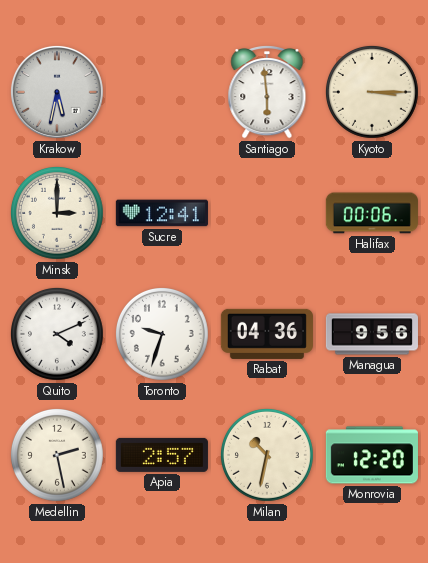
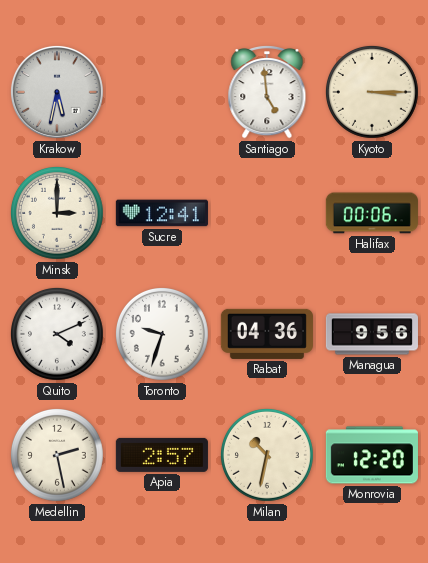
Santiago: 5:59 -> 4:59 (267, 92)
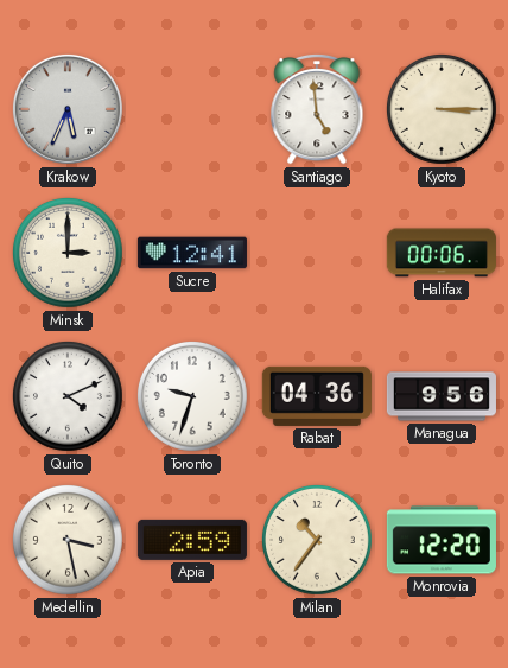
Krakow: 5:32 -> 5:34 (68, 109)
Medellin: 2:28 -> 3:28 (69, 541)
Apia: 2:57 -> 2:59 (192, 540)
Milan: 10:32 -> 10:36 (318, 541)
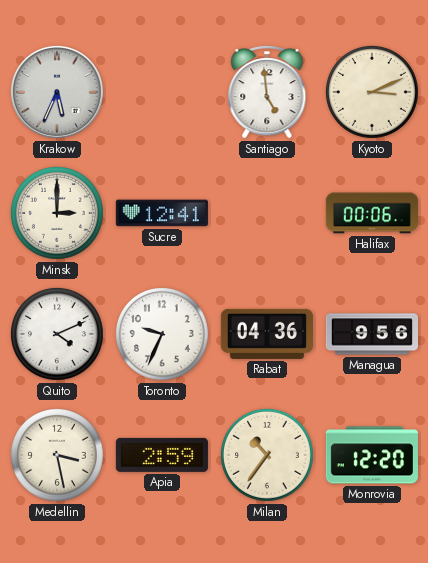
Kyoto: 3:15 -> 3:11 (373, 93)
Toronto: 9:33 -> 9:34 (163, 335)
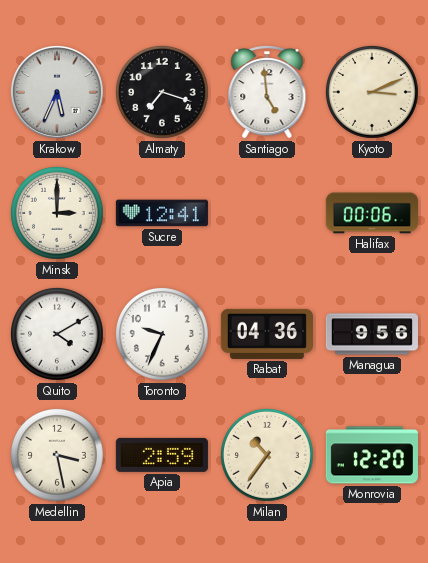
Almaty: none -> 7:18 (163, 93)
Quito: 4:11 -> 4:10 (58, 335)
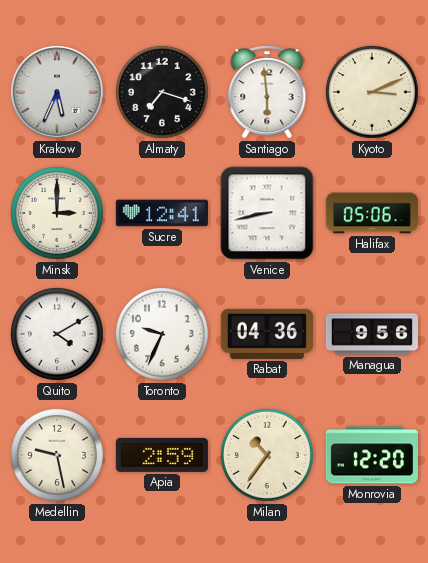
Santiago: 4:59 -> 5:59 (267, 92)
Venice: none -> 8:43 (267, 213)
Halifax: 00:06 -> 05:06 (372, 213)
Medellin: 3:28 -> 9:28 (58, 456)
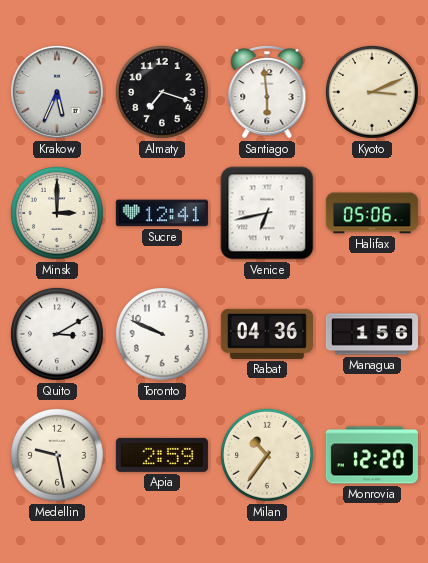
Venice: 8:43 -> 6:43 (267, 213)
Quito: 4:10 -> 3:10 (58, 335)
Toronto: 9:34 -> 9:49 (163, 335)
Managua: 9:56 -> 1:56 (372, 334)
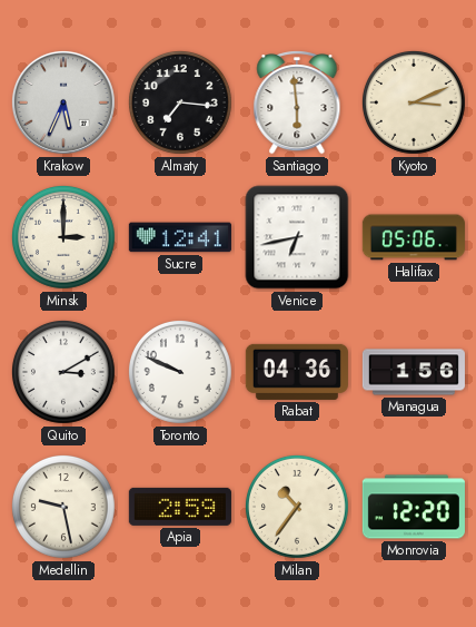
Almaty: 7:18 -> 7:16 (181, 104)
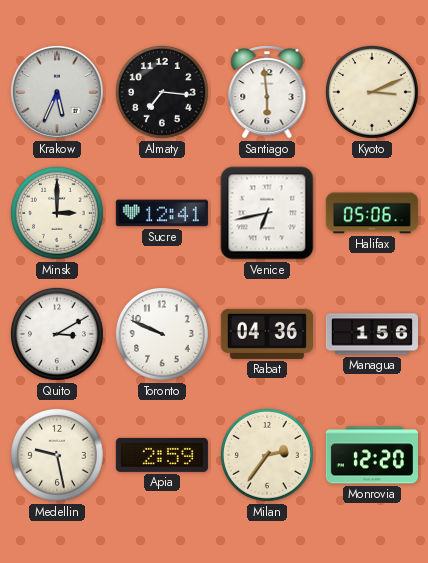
Milan: 10:36 -> 2:36 (268, 456)
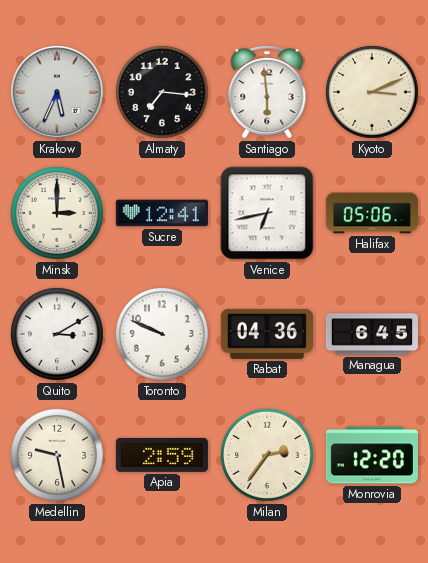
Managua: 1:56 -> 6:45 (372, 334)
